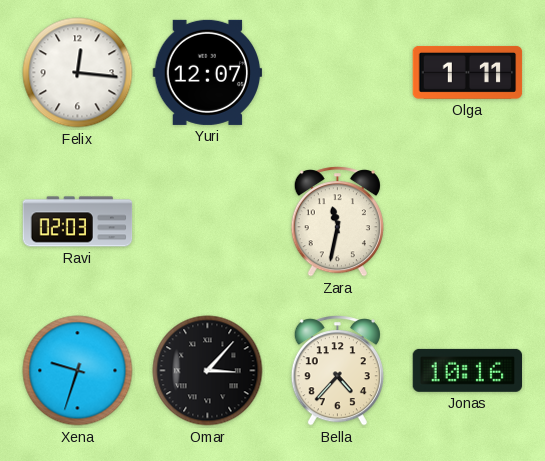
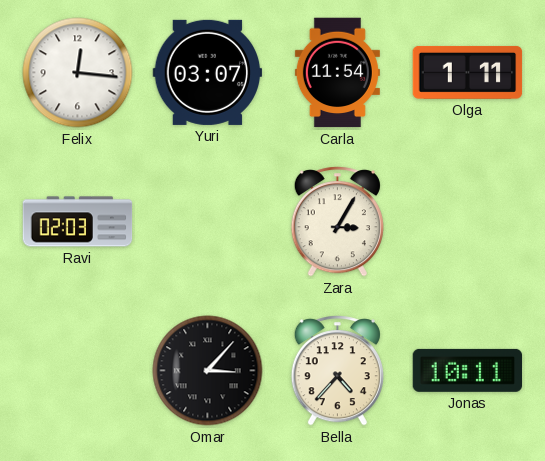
Yuri: 12:07 -> 03:07 (208, 72)
Carla: none -> 11:54 (337, 73)
Zara: 11:32 -> 3:05 (337, 222)
Xena: 9:33 -> none (78, 371)
Jonas: 10:16 -> 10:11 (468, 370)
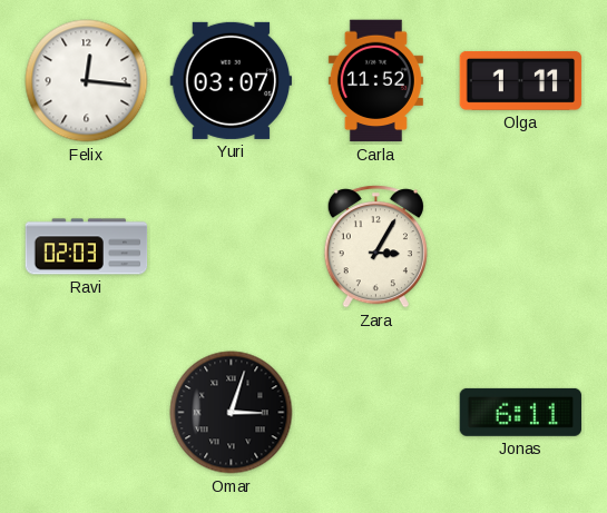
Carla: 11:54 -> 11:52 (375, 81)
Omar: 3:07 -> 3:03 (232, 413)
Bella: 4:37 -> none (337, 371)
Jonas: 10:11 -> 6:11 (521, 412)
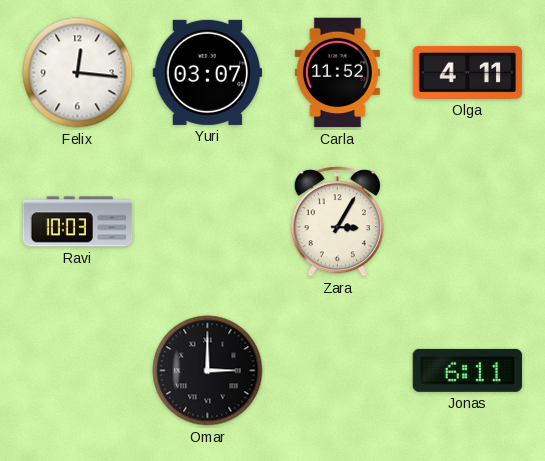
Olga: 1:11 -> 4:11 (468, 72)
Ravi: 02:03 -> 10:03 (78, 222)
Omar: 3:03 -> 3:00 (208, 371)
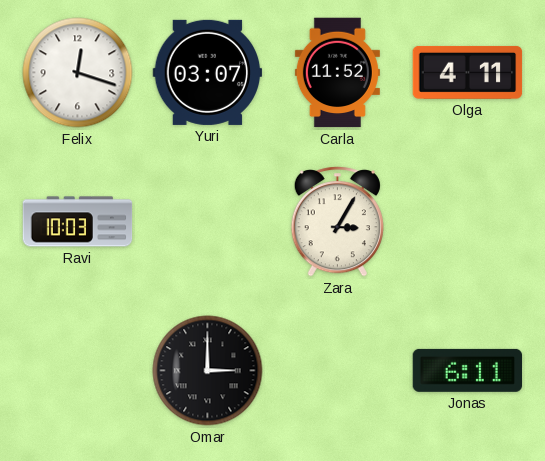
Felix: 12:16 -> 12:18 (78, 73)
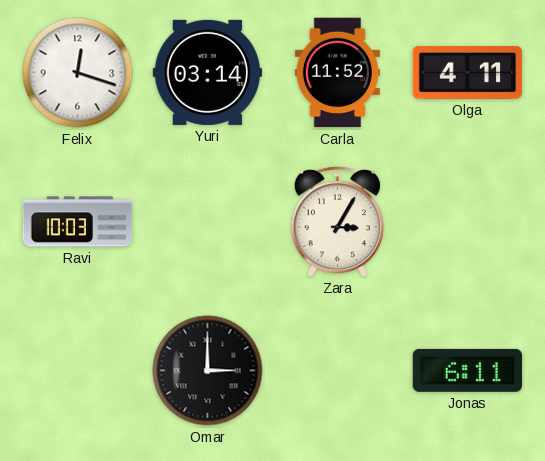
Yuri: 03:07 -> 03:14 (208, 72)
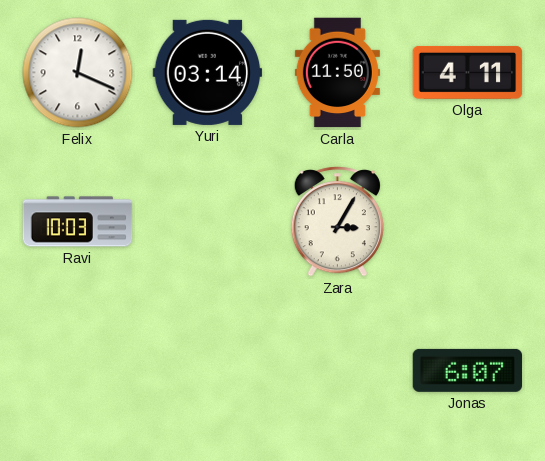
Felix: 12:18 -> 12:19 (78, 73)
Carla: 11:52 -> 11:50 (337, 73)
Omar: 3:00 -> none (208, 371)
Jonas: 6:11 -> 6:07 (468, 370)
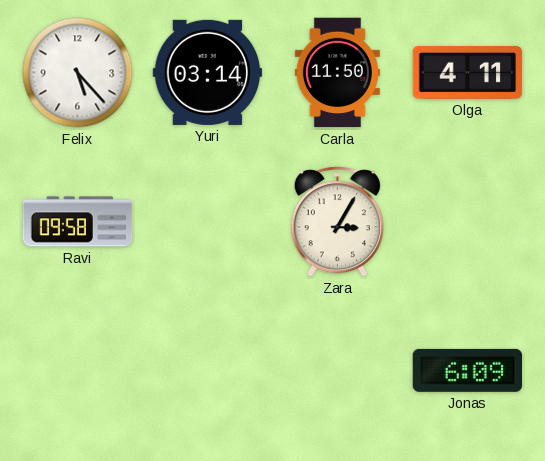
Felix: 12:19 -> 5:23 (78, 73)
Ravi: 10:03 -> 09:58 (78, 222)
Jonas: 6:07 -> 6:09 (468, 370)
